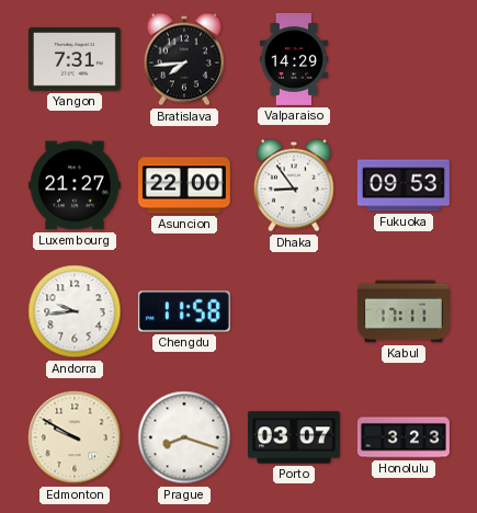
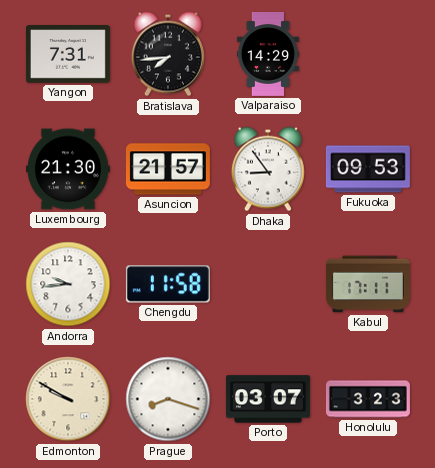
Luxembourg: 21:27 -> 21:30 (68, 169)
Asuncion: 22:00 -> 21:57 (168, 169)
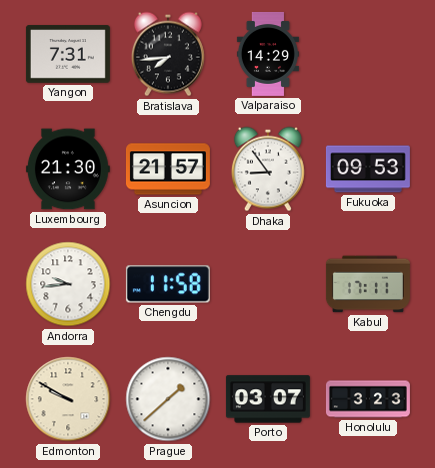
Prague: 8:18 -> 1:38 (168, 399)
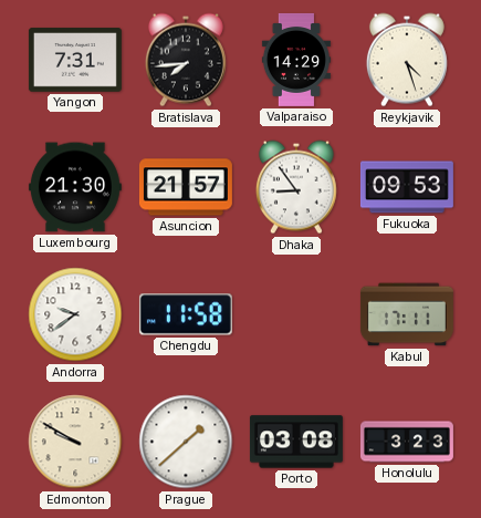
Reykjavik: none -> 4:27 (407, 60)
Andorra: 9:44 -> 9:39 (75, 314)
Porto: 03:07 -> 03:08 (296, 442)
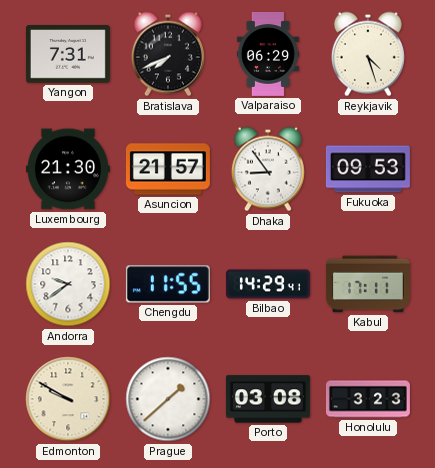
Bratislava: 7:44 -> 7:41 (168, 54)
Valparaiso: 14:29 -> 06:29 (268, 54)
Chengdu: 11:58 -> 11:55 (168, 284)
Bilbao: none -> 14:29 (268, 284)
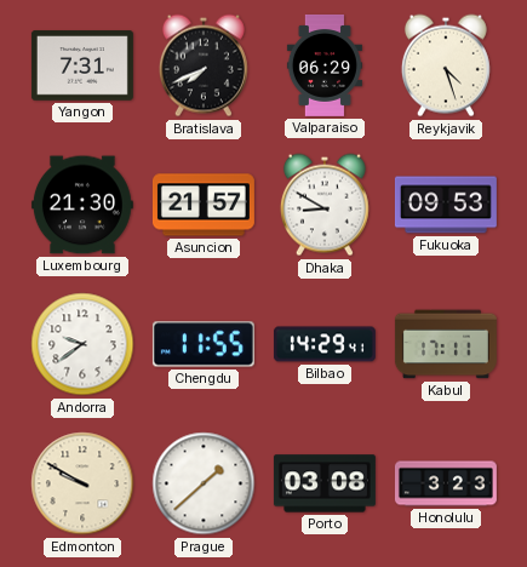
Dhaka: 8:54 -> 8:50 (325, 205)
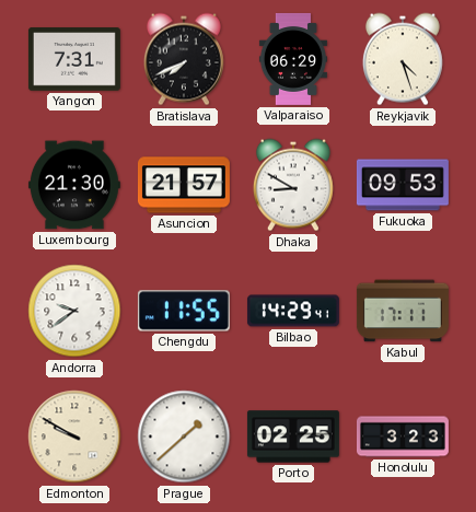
Porto: 03:08 -> 02:25 (293, 437)
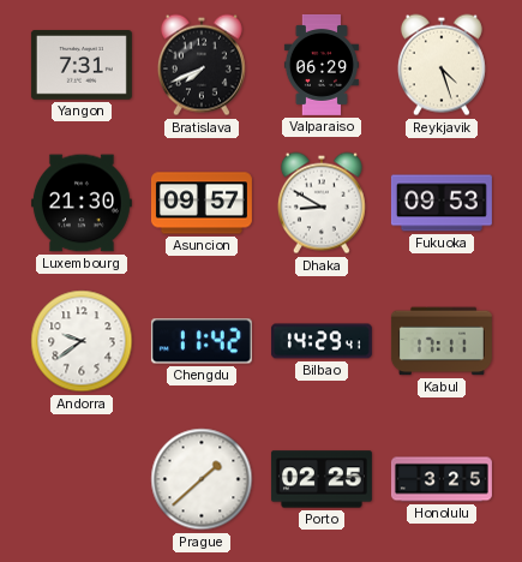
Asuncion: 21:57 -> 09:57 (202, 203)
Chengdu: 11:55 -> 11:42 (202, 341)
Edmonton: 9:50 -> none (74, 437)
Honolulu: 3:23 -> 3:25 (442, 479)
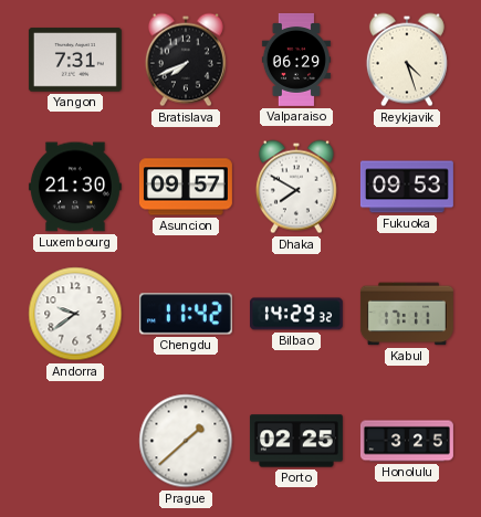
Dhaka: 8:50 -> 7:50 (296, 187)
Bilbao: 14:29:41 -> 14:29:32 (296, 314)
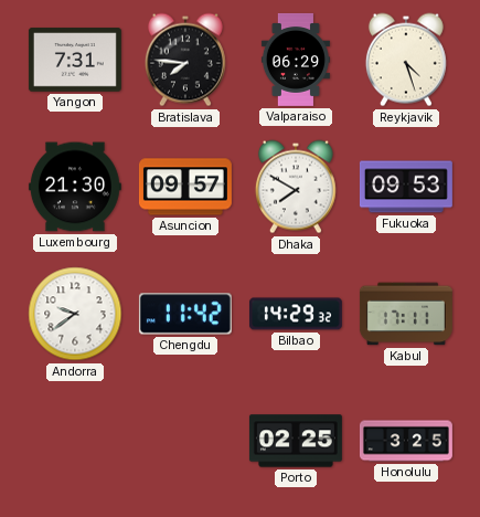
Bratislava: 7:41 -> 7:46 (185, 60)
Prague: 1:38 -> none (186, 441)
